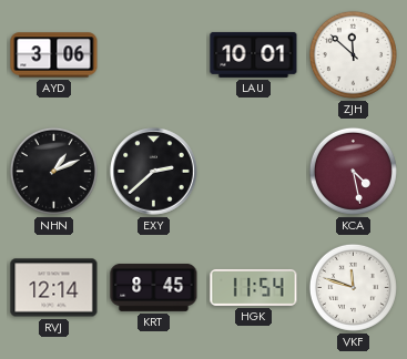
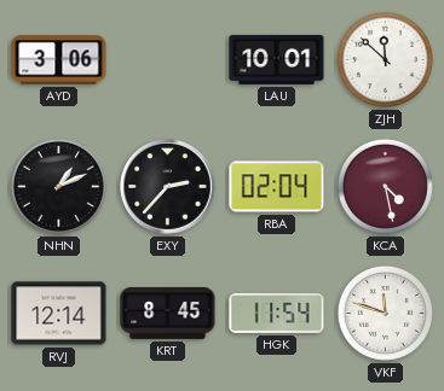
EXY: 2:38 -> 2:37 (168, 187)
RBA: none -> 02:04 (277, 187)
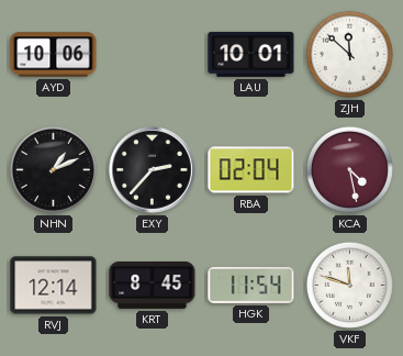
AYD: 3:06 -> 10:06 (54, 55)
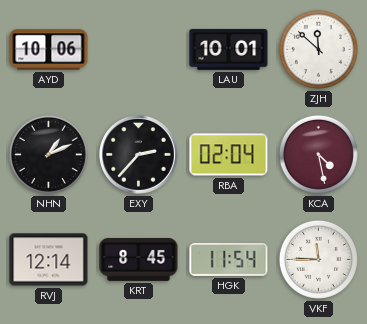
VKF: 11:48 -> 11:45 (318, 259)
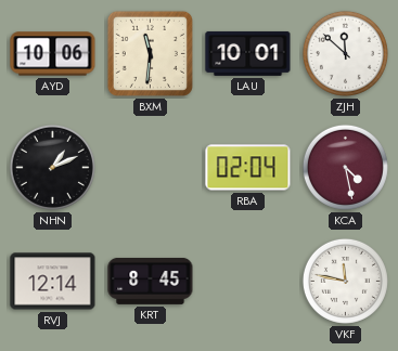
BXM: none -> 11:31 (150, 53)
EXY: 2:37 -> none (139, 155)
HGK: 11:54 -> none (229, 259)
VKF: 11:45 -> 11:47 (345, 281)
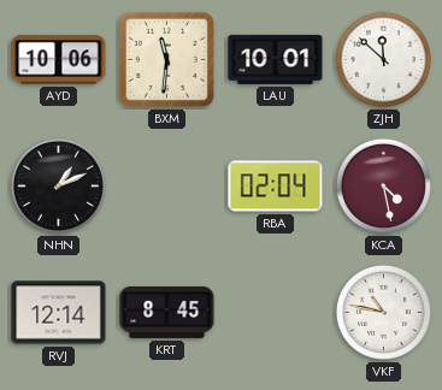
VKF: 11:47 -> 10:47 (383, 312)
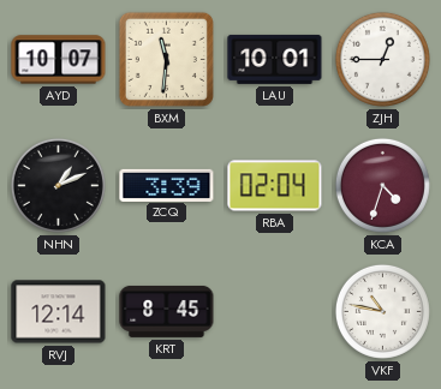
AYD: 10:06 -> 10:07 (59, 60)
ZJH: 11:52 -> 12:45 (382, 59)
ZCQ: none -> 3:39 (167, 185)
KCA: 4:28 -> 4:33 (382, 185)
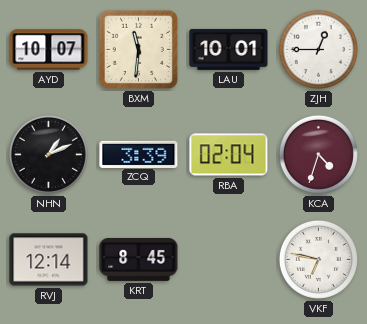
VKF: 10:47 -> 6:47 (318, 259)
